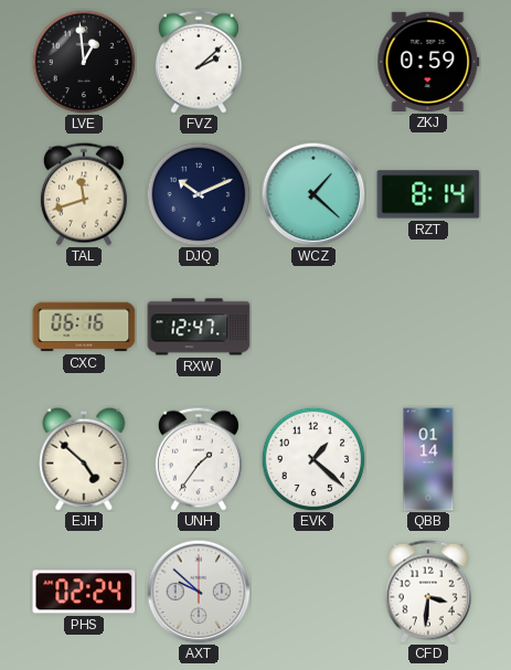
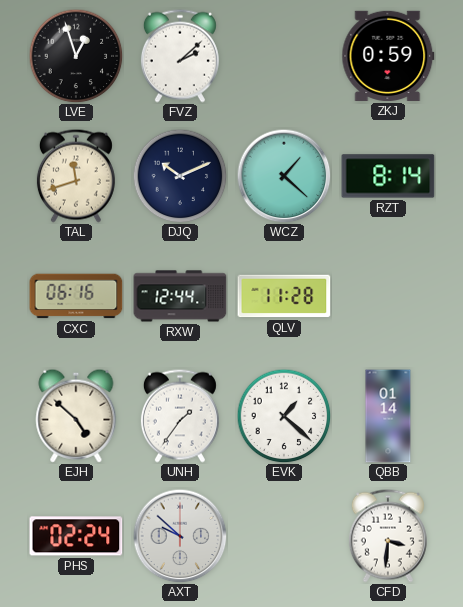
LVE: 12:59 -> 12:57 (76, 56)
RXW: 12:47 -> 12:44 (180, 296)
QLV: none -> 11:28 (284, 296)
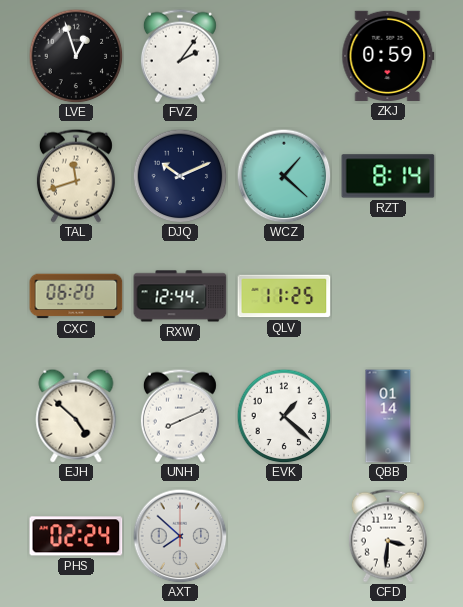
FVZ: 2:08 -> 2:06 (180, 56)
CXC: 06:16 -> 06:20 (76, 296)
QLV: 11:28 -> 11:25 (284, 296)
UNH: 1:36 -> 8:11 (180, 416)
AXT: 9:52 -> 7:52 (180, 536)
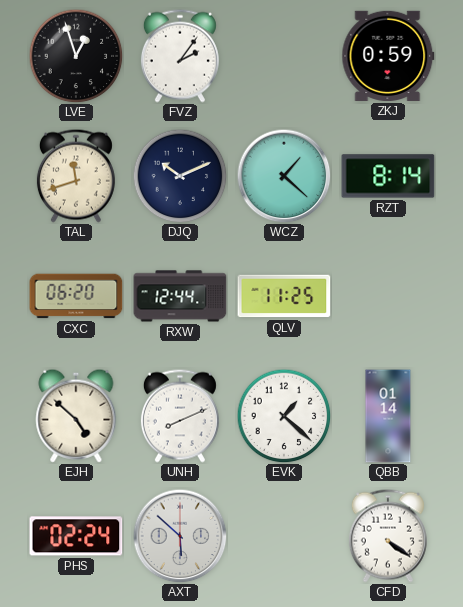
AXT: 7:52 -> 5:52 (180, 536)
CFD: 3:31 -> 4:21 (388, 536)
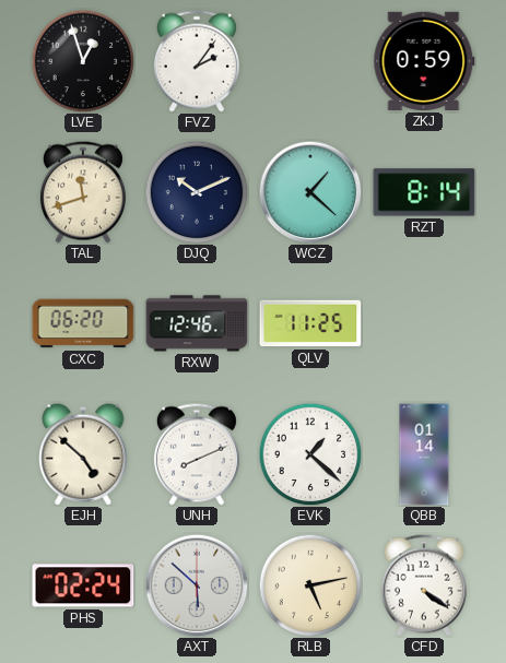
RXW: 12:44 -> 12:46 (197, 323)
RLB: none -> 5:13 (310, 585)
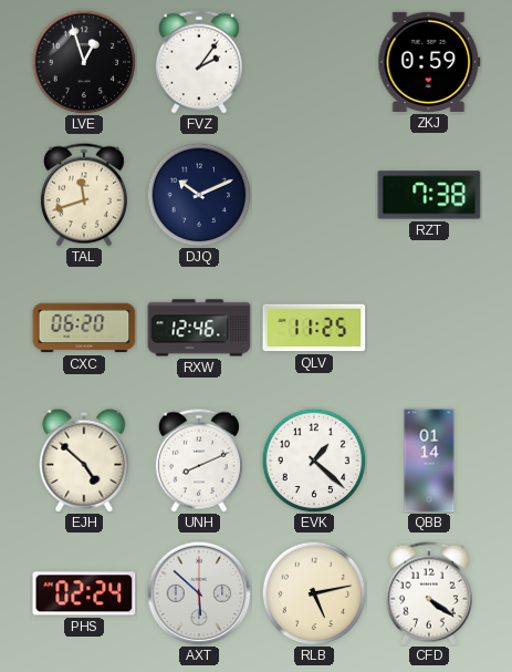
WCZ: 1:22 -> none (310, 192)
RZT: 8:14 -> 7:38 (429, 195)
